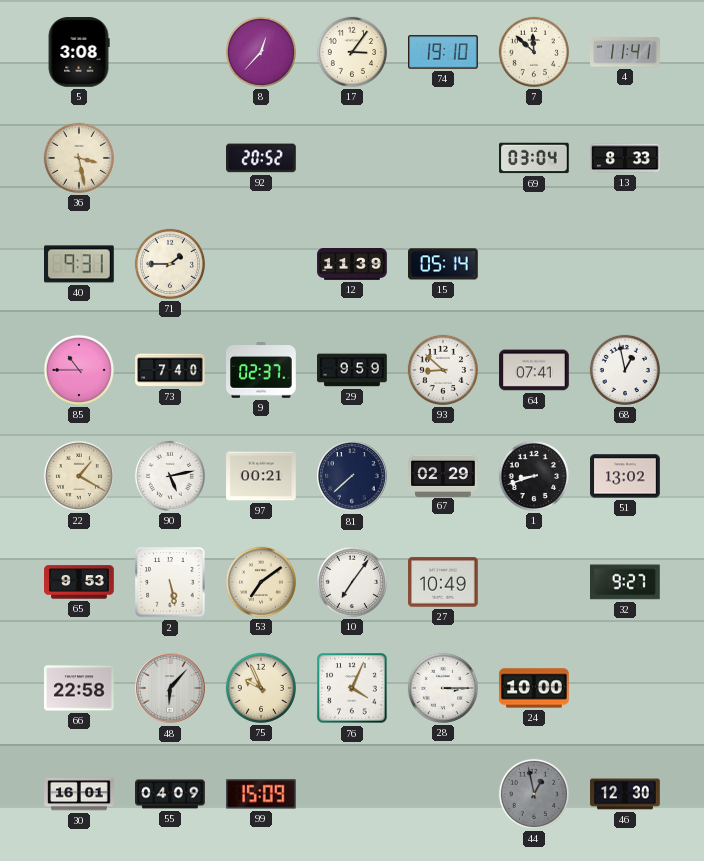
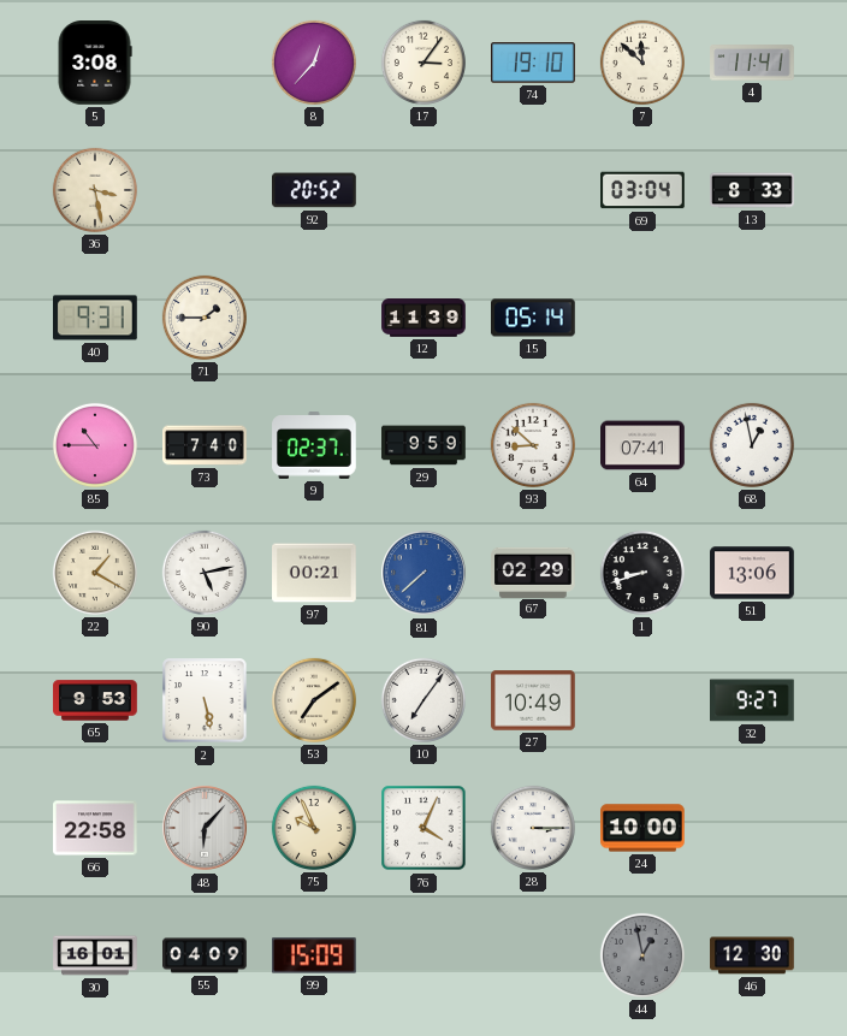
81 dial: navy -> blue (423, 573)
51: 13:02 -> 13:06 (752, 573)
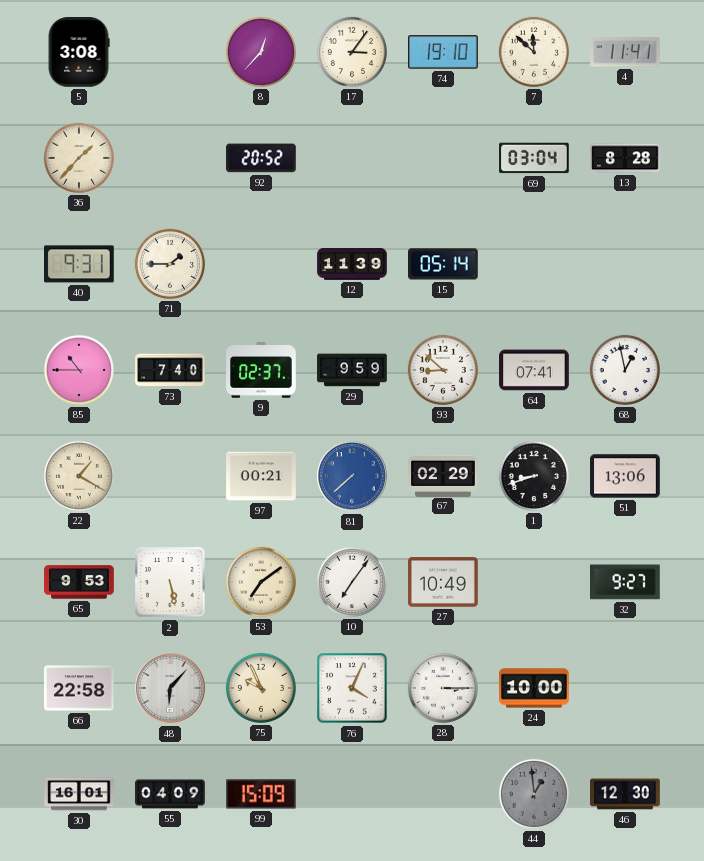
36: 3:28 -> 1:37 (79, 158)
13: 8:33 -> 8:28 (625, 158)
90: 5:13 -> none (205, 573)
44: 12:58 -> 12:59 (534, 794)
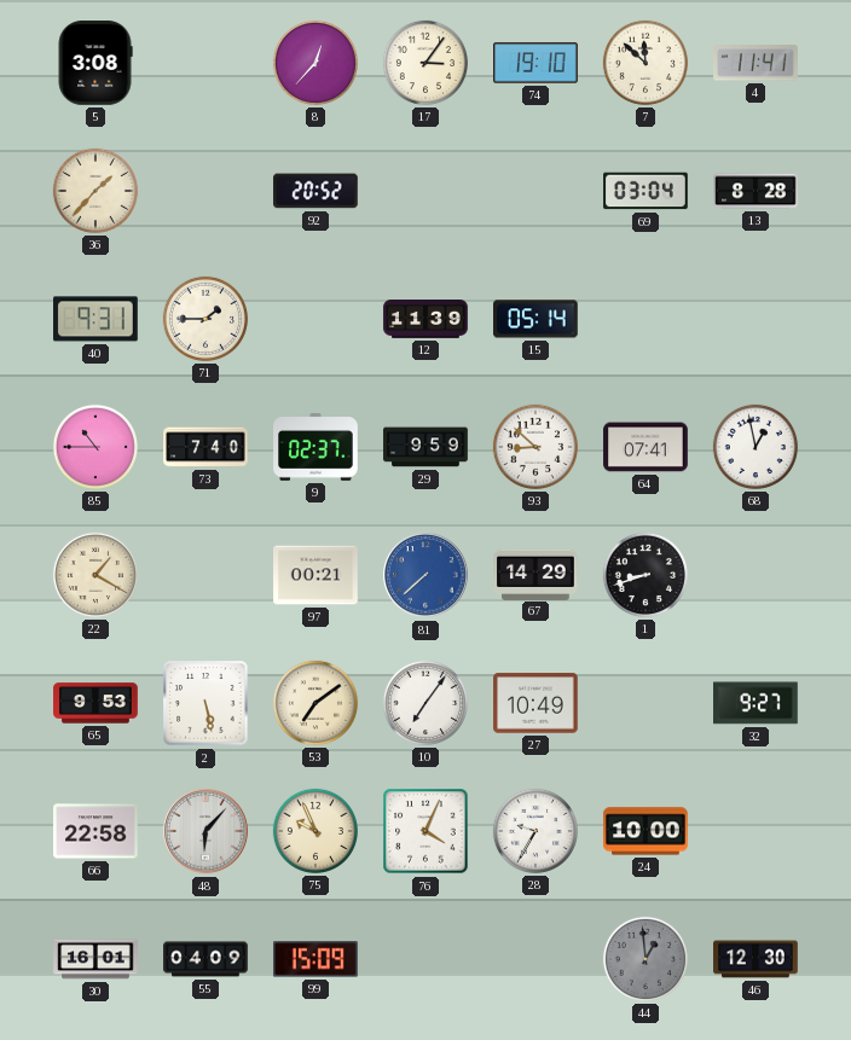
67: 02:29 -> 14:29 (536, 574)
51: 13:06 -> none (625, 476)
28: 3:15 -> 9:35 (536, 831)
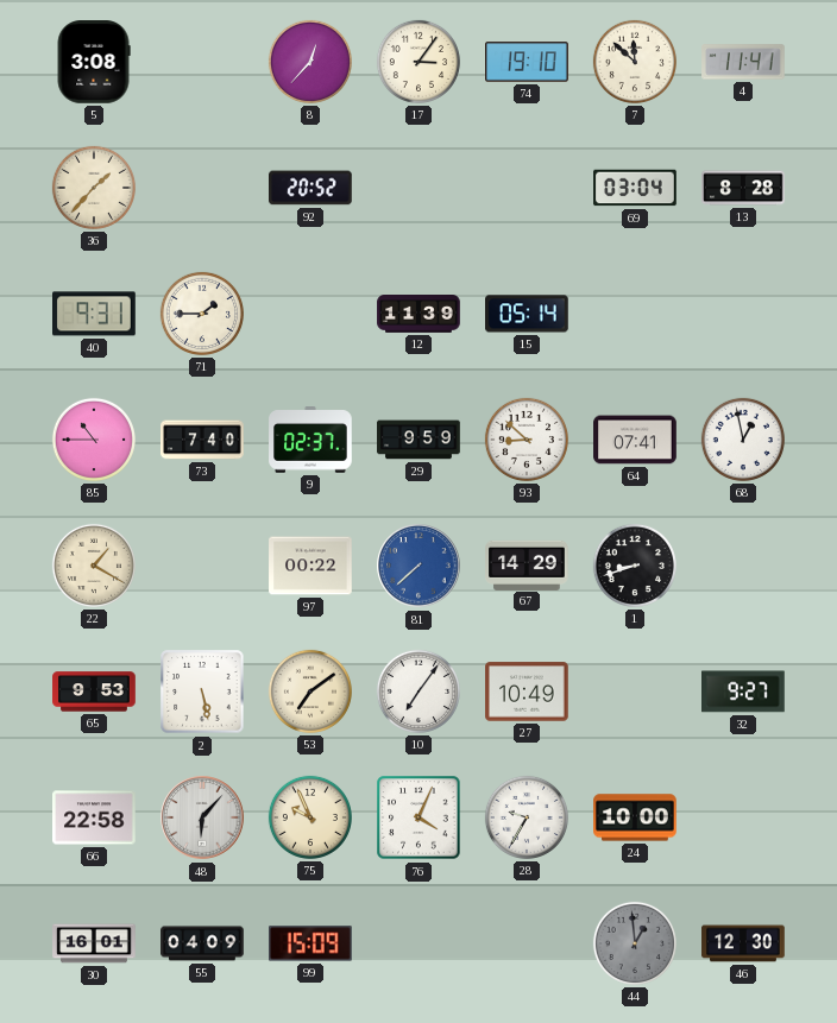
97: 00:21 -> 00:22 (310, 566)
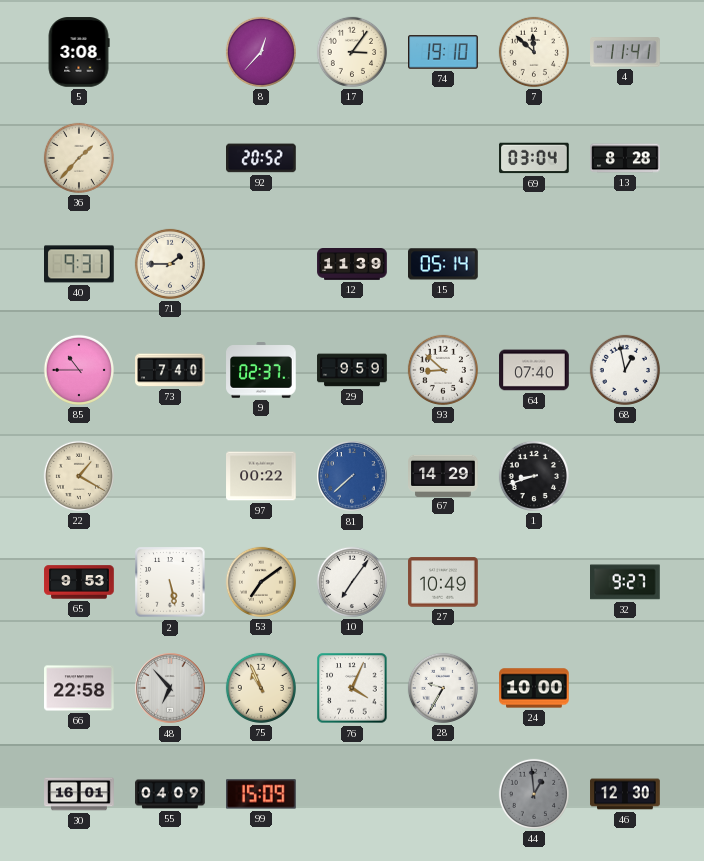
64: 07:41 -> 07:40 (534, 370)
48: 6:07 -> 6:53 (170, 688)
75: 9:56 -> 10:56 (261, 688)
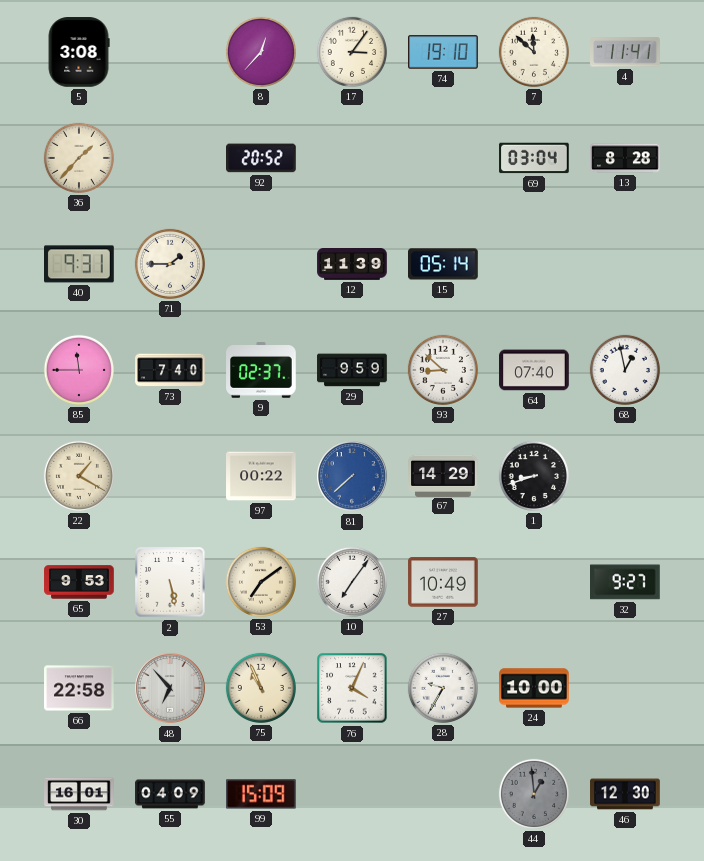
85: 10:45 -> 11:45 (79, 370)
